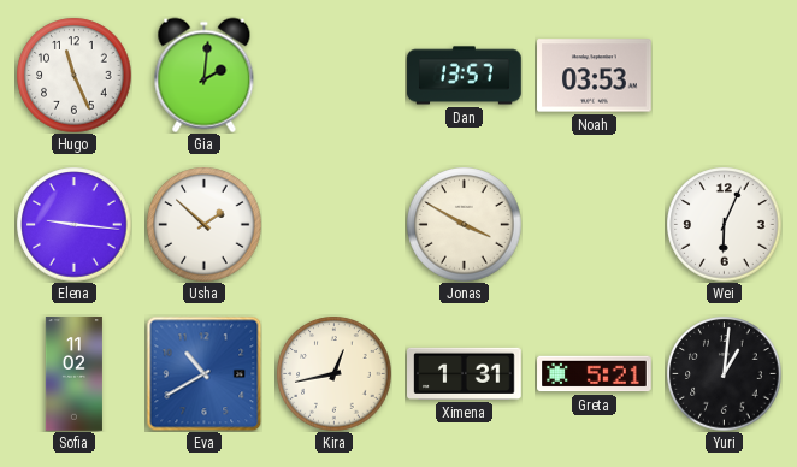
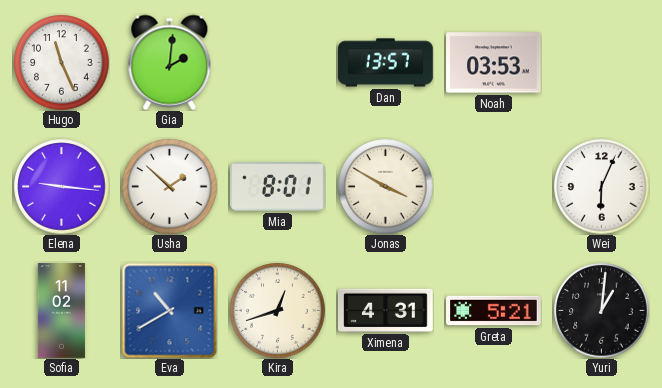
Mia: none -> 8:01 (278, 187)
Kira: 12:43 -> 12:42 (277, 310)
Ximena: 1:31 -> 4:31 (386, 310)
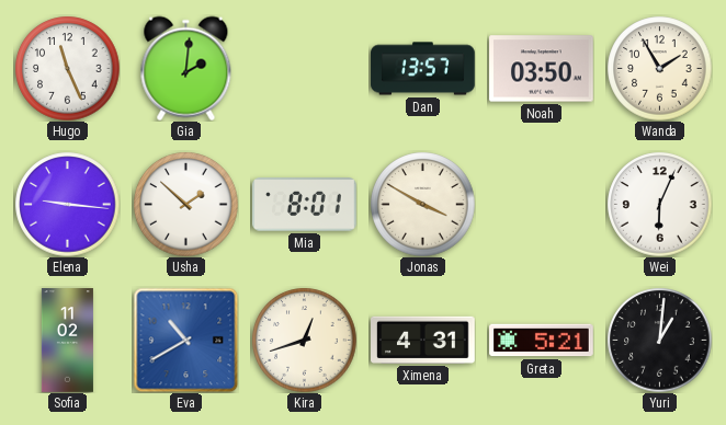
Noah: 03:53 -> 03:50 (542, 69)
Wanda: none -> 1:55 (659, 68)
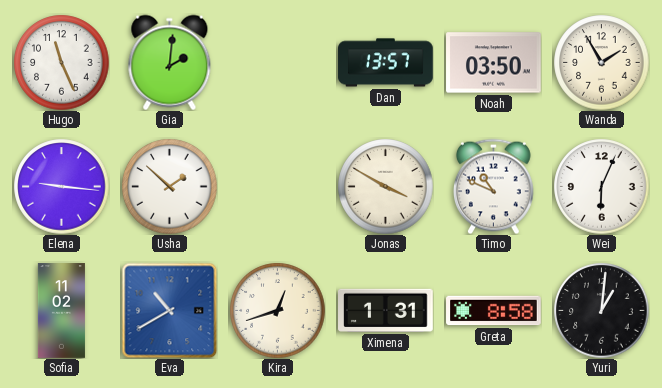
Mia: 8:01 -> none (305, 205)
Timo: none -> 10:49 (494, 186)
Ximena: 4:31 -> 1:31 (386, 310)
Greta: 5:21 -> 8:58 (494, 311)
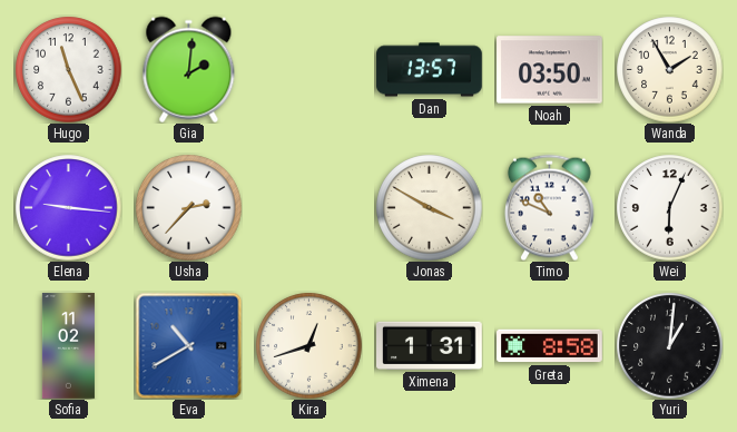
Usha: 1:52 -> 2:37 (188, 207)
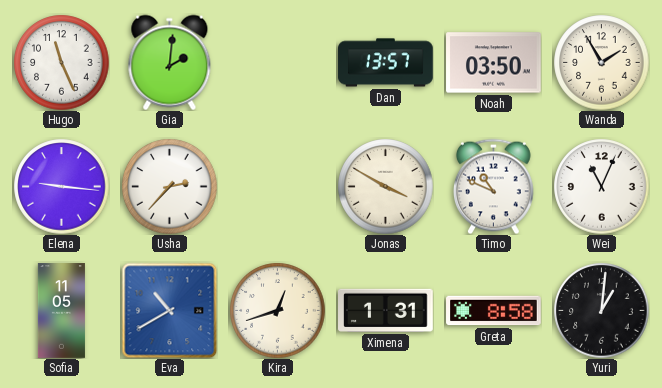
Wei: 6:04 -> 11:04 (601, 186)
Sofia: 11:02 -> 11:05 (61, 311)
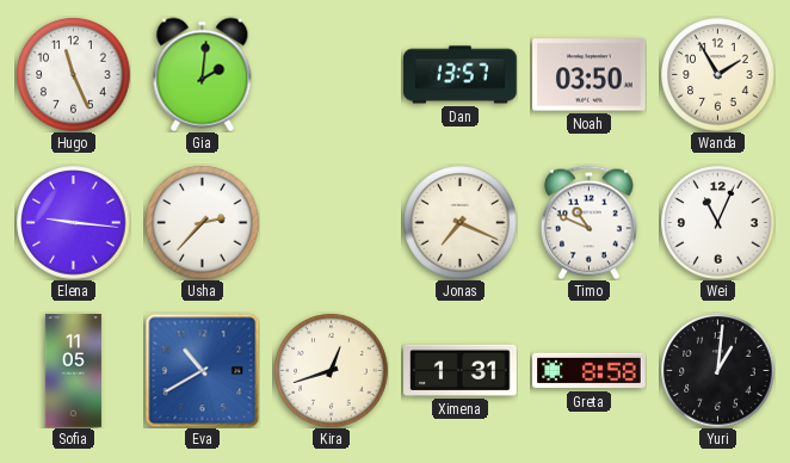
Jonas: 3:50 -> 7:19 (459, 222)
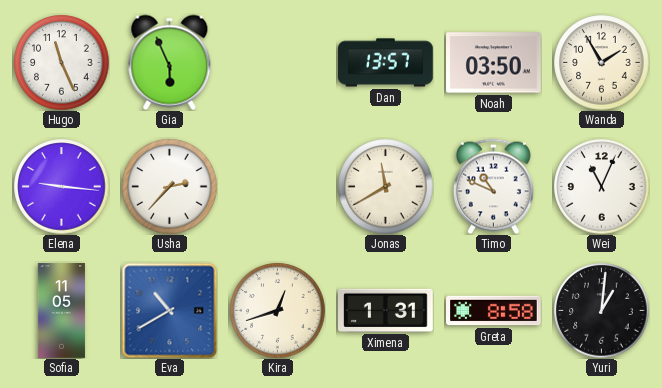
Gia: 2:01 -> 5:56 (170, 62)
Jonas: 7:19 -> 11:40 (385, 186)
